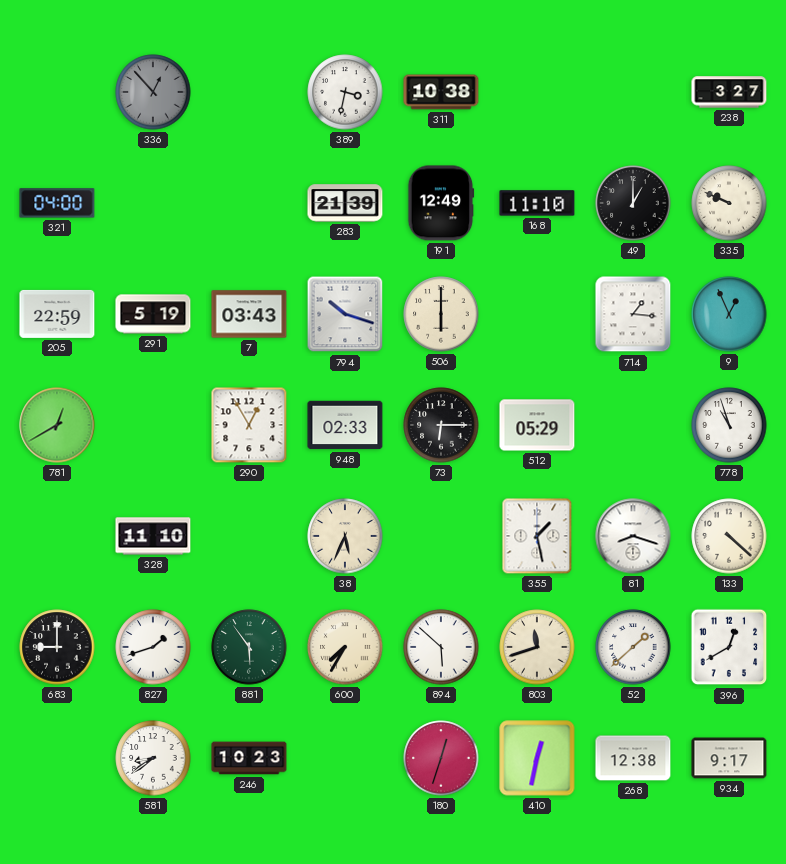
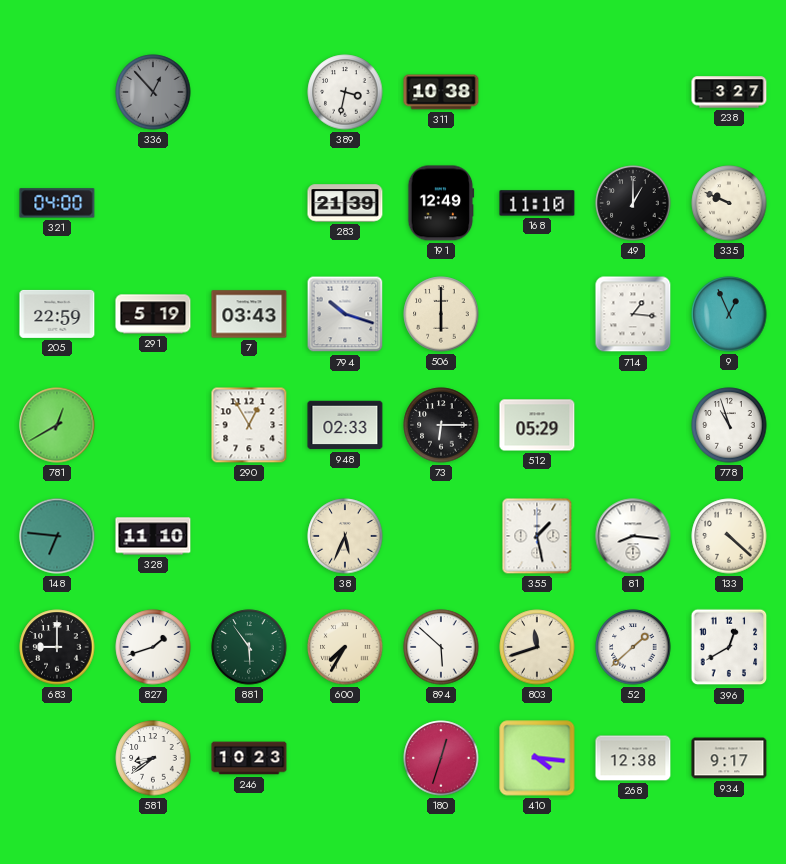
148: none -> 6:46 (57, 536)
81: 8:18 -> 8:16 (633, 536)
410: 12:32 -> 4:16 (537, 758)
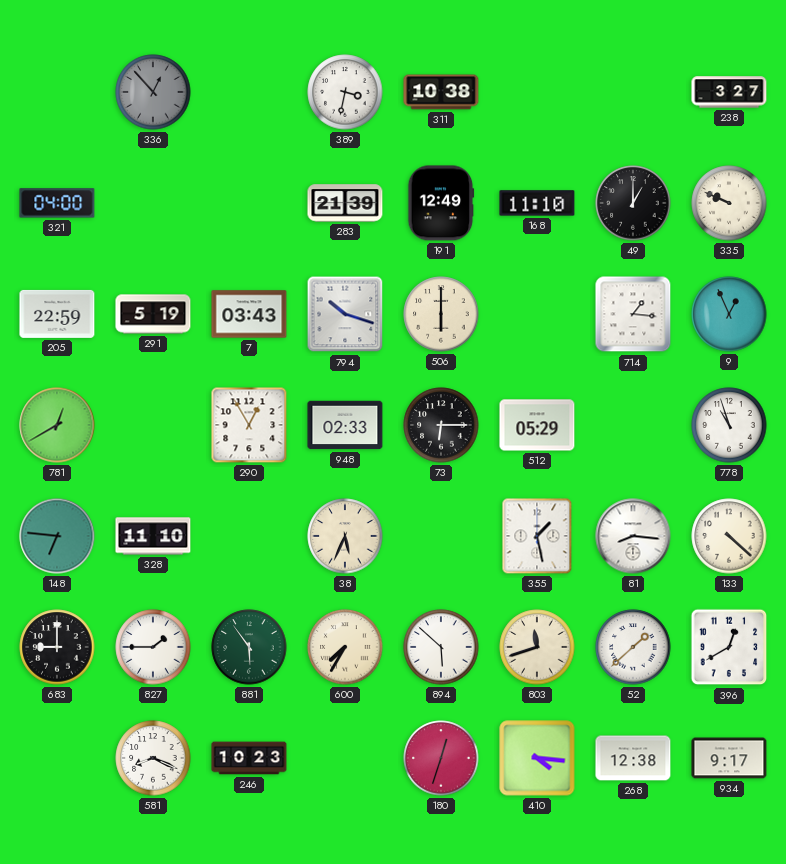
827: 1:42 -> 1:45 (153, 647)
581: 8:39 -> 8:19 (153, 758)
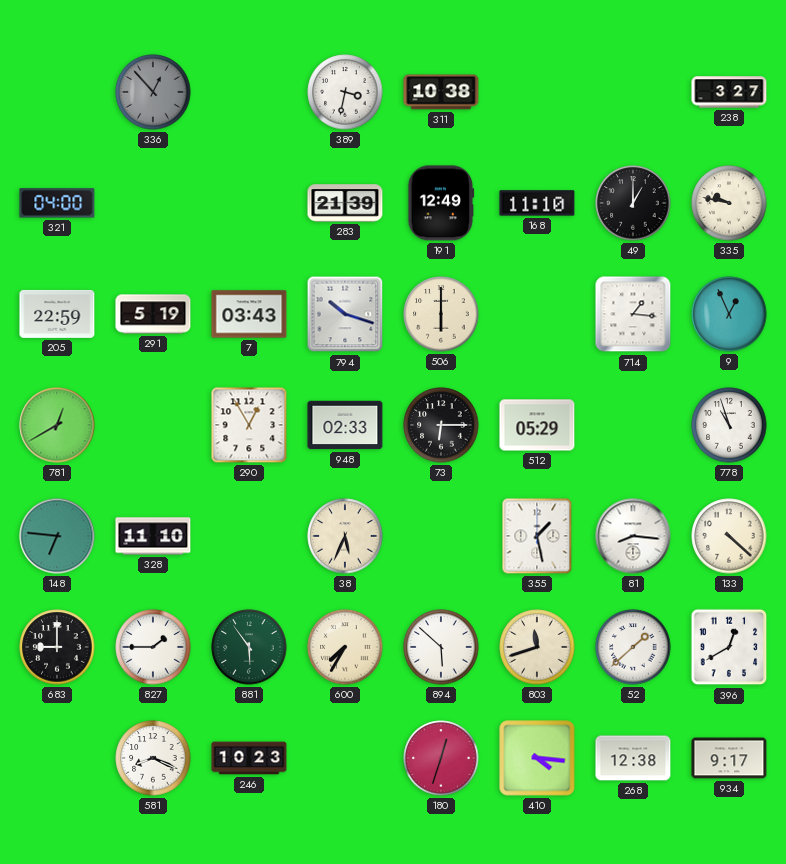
335: 9:49 -> 9:47 (729, 203)
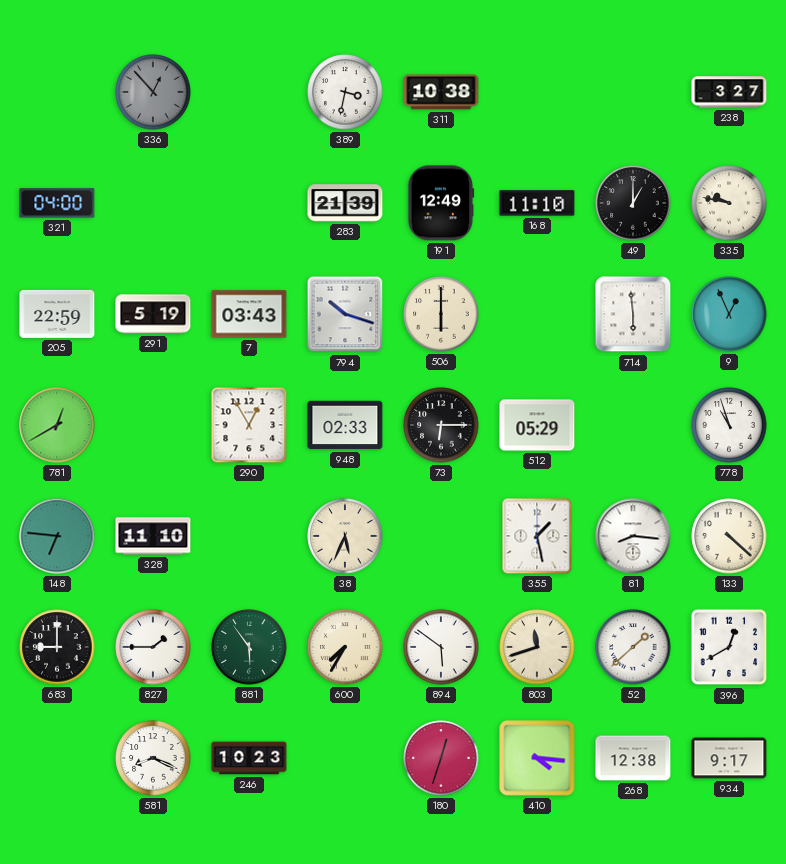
714: 1:16 -> 5:59 (633, 314)
894: 5:52 -> 5:51 (441, 647)
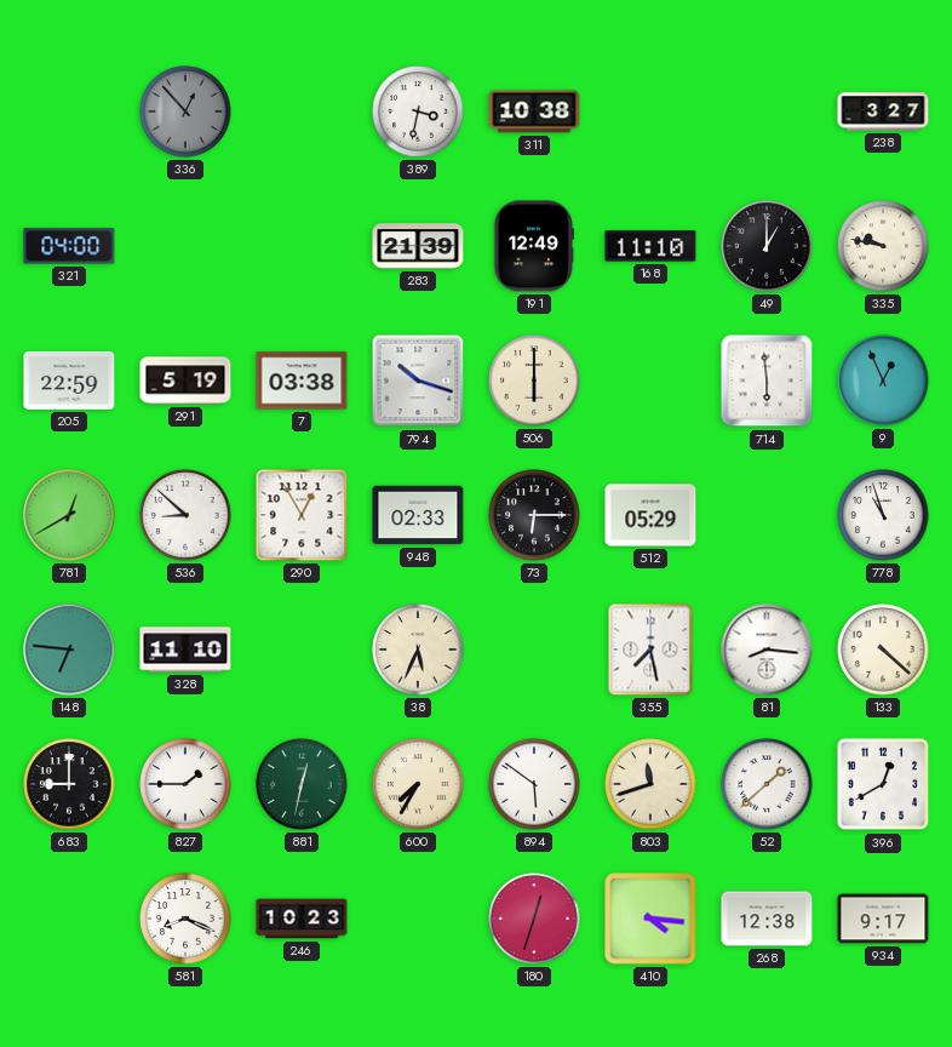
7: 03:43 -> 03:38 (302, 381)
536: none -> 8:52 (185, 515)
355: 1:28 -> 7:28 (650, 650)
881: 5:54 -> 12:32 (302, 784)
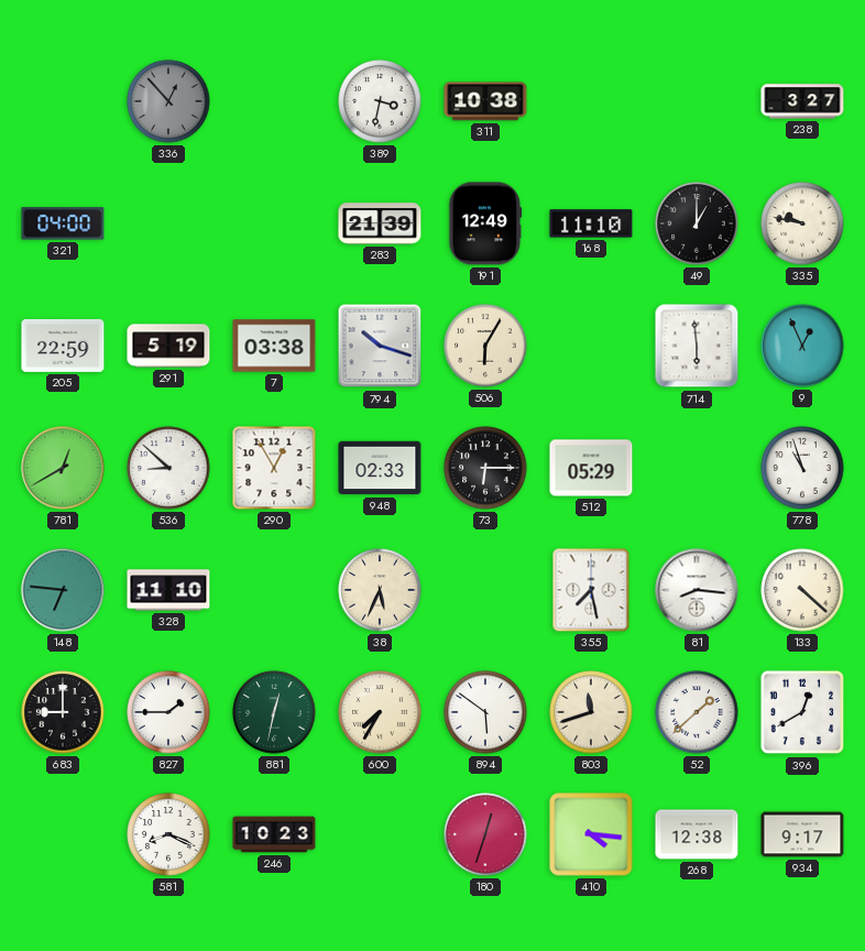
506: 6:00 -> 6:05 (485, 346)
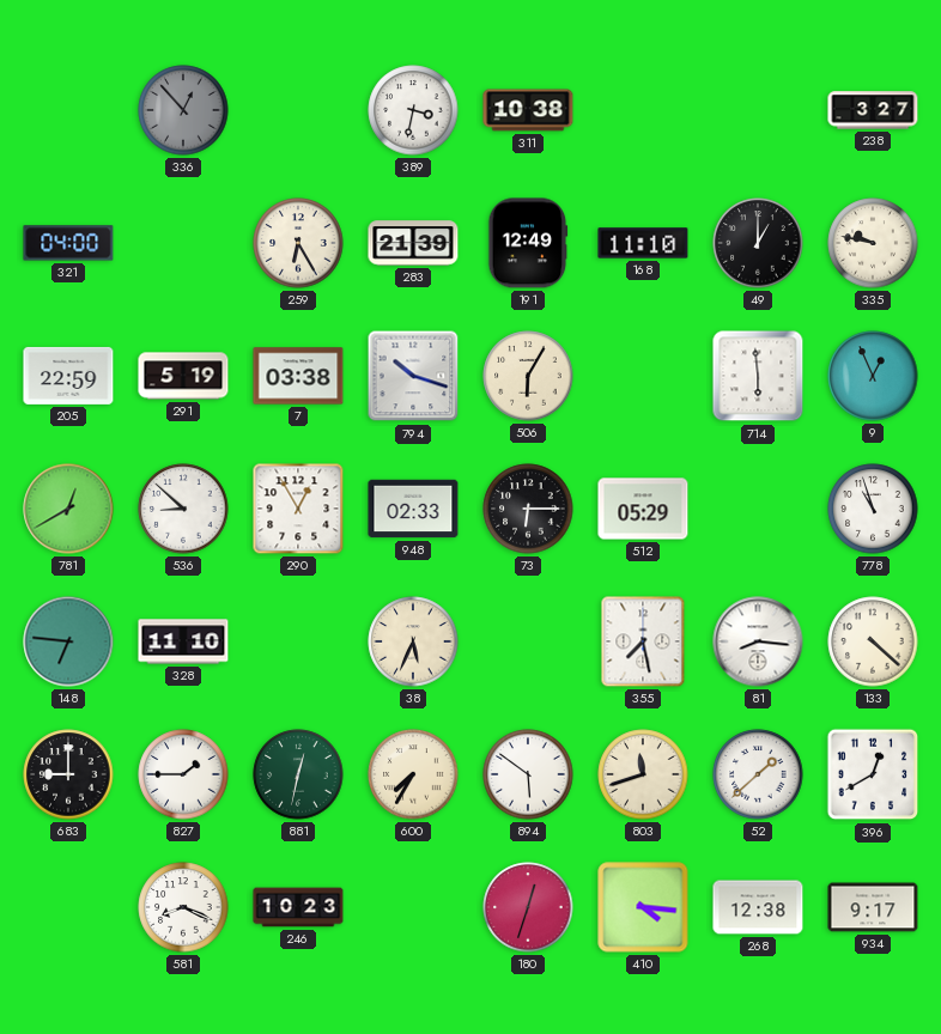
259: none -> 6:25 (298, 243)
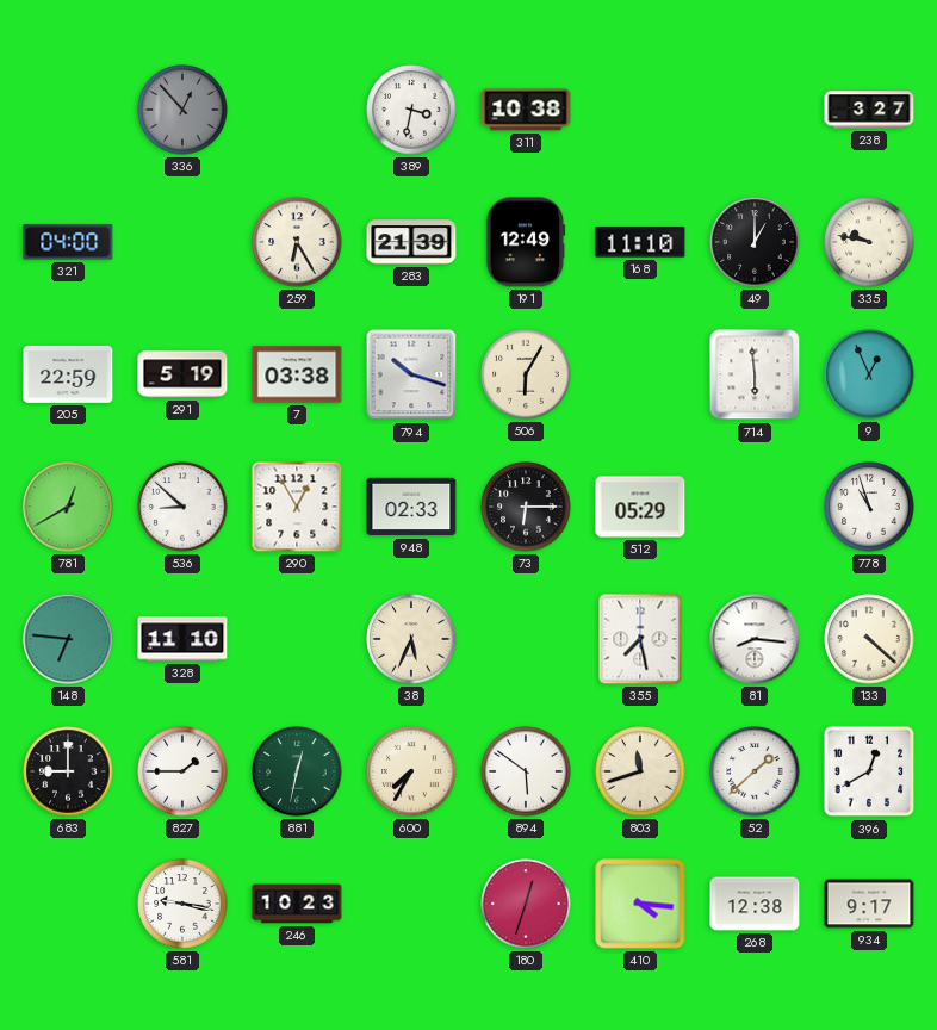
581: 8:19 -> 9:17 (182, 904)
